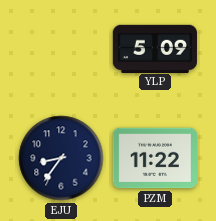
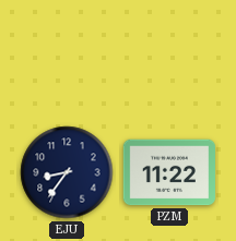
YLP: 5:09 -> none (154, 48)
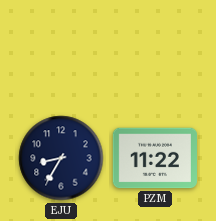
EJU: 8:36 -> 8:35 (61, 158)
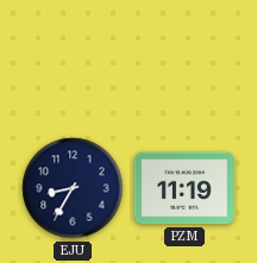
PZM: 11:22 -> 11:19 (183, 188)
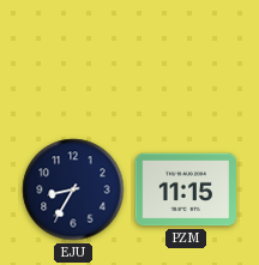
PZM: 11:19 -> 11:15 (185, 189)
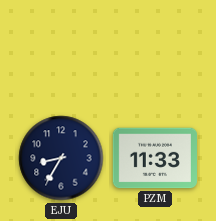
PZM: 11:15 -> 11:33 (154, 158)
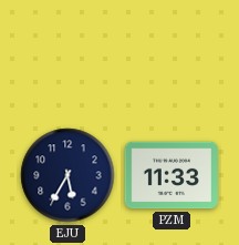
EJU: 8:35 -> 5:35 (67, 175)
